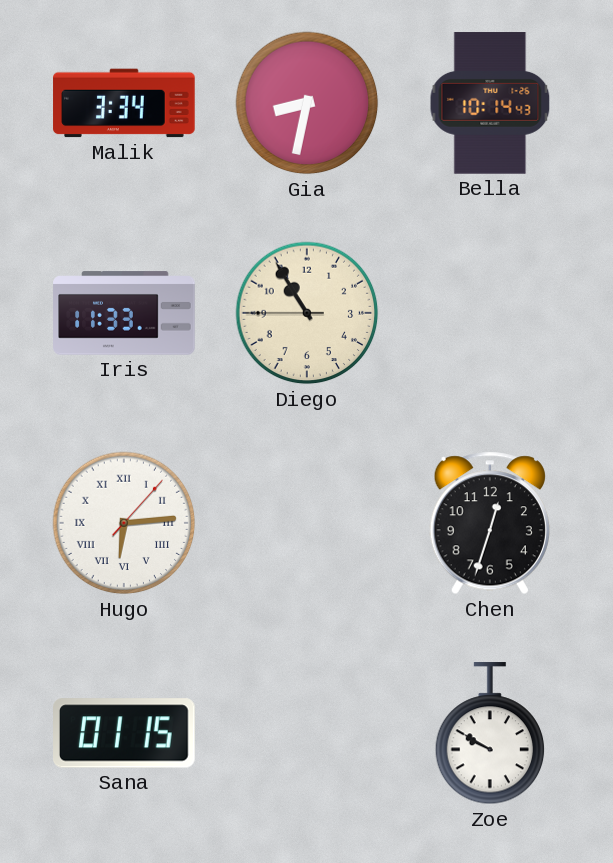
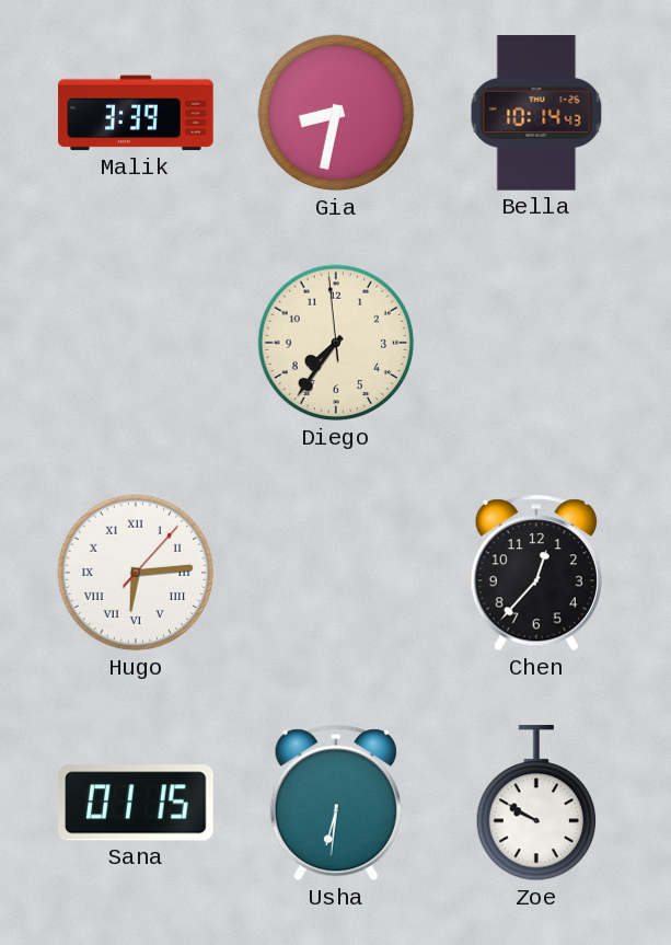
Malik: 3:34 -> 3:39 (136, 113)
Iris: 11:33 -> none (124, 313)
Diego: 10:54 -> 7:35 (336, 343)
Chen: 12:33 -> 12:37 (536, 573)
Usha: none -> 6:31 (336, 803)
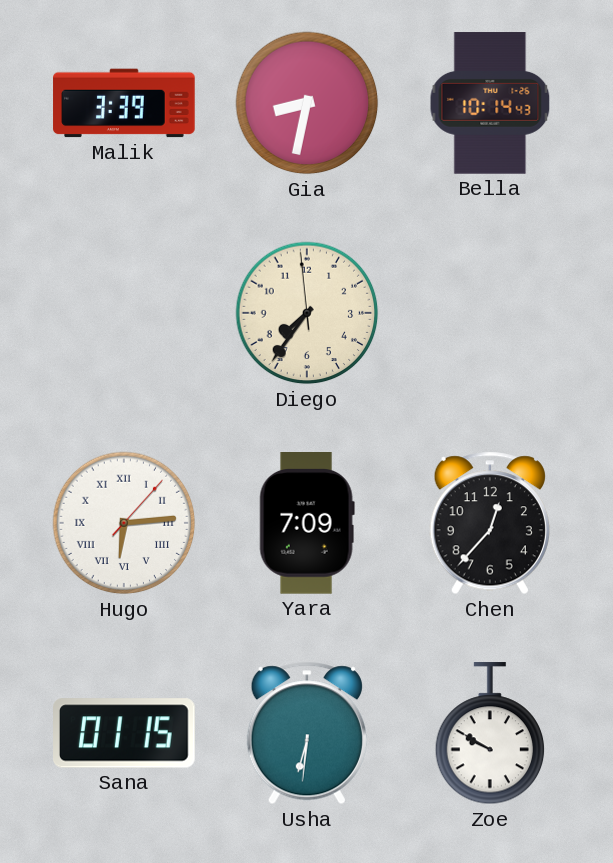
Yara: none -> 7:09 (307, 523)
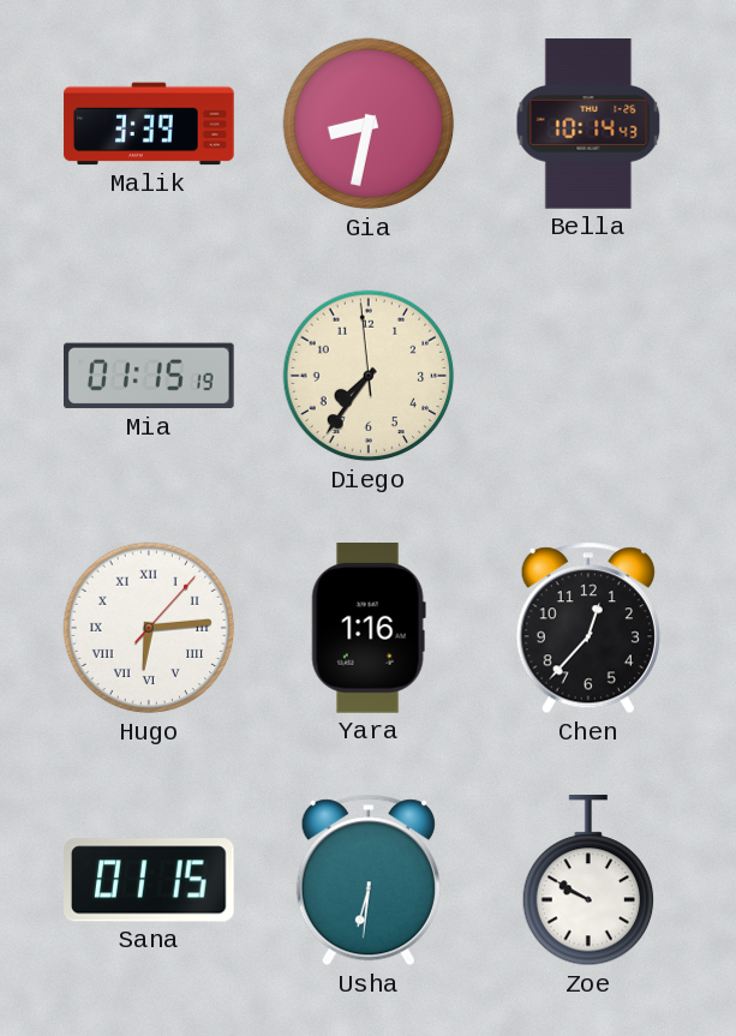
Mia: none -> 01:15 (150, 376)
Yara: 7:09 -> 1:16 (369, 628)
